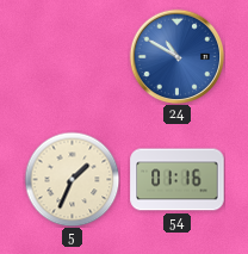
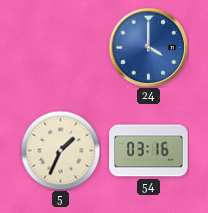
24: 10:50 -> 4:00 (148, 47)
54: 01:16 -> 03:16 (149, 151)
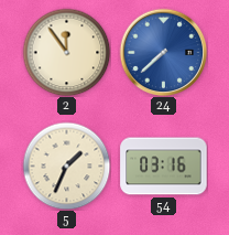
2: none -> 11:54 (66, 52)
24: 4:00 -> 7:38 (163, 52)
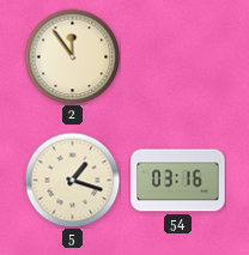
24: 7:38 -> none (163, 52)
5: 1:34 -> 1:18 (72, 180)
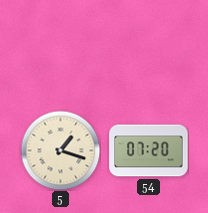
2: 11:54 -> none (72, 56)
54: 03:16 -> 07:20 (149, 151)
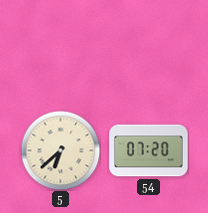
5: 1:18 -> 6:38 (60, 150)
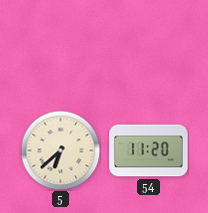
54: 07:20 -> 11:20 (149, 151)
